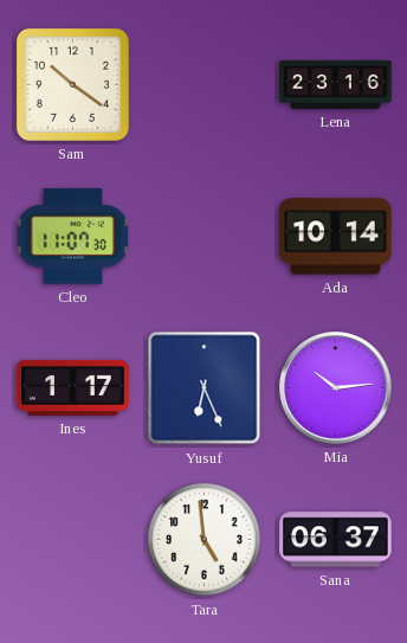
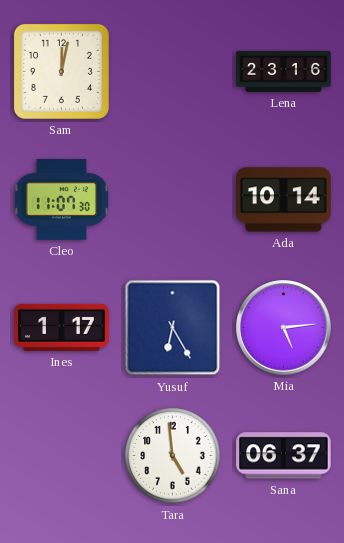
Sam: 10:21 -> 12:02 (61, 71)
Yusuf: 6:26 -> 6:25 (173, 328)
Mia: 10:14 -> 5:14 (284, 328)
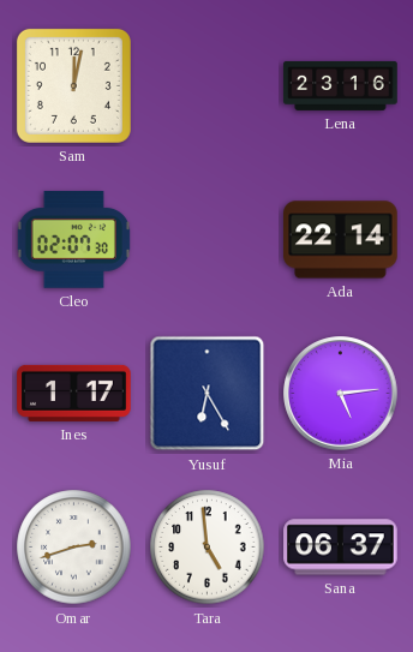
Cleo: 11:07 -> 02:07 (73, 240)
Ada: 10:14 -> 22:14 (341, 240)
Omar: none -> 2:42 (74, 548)
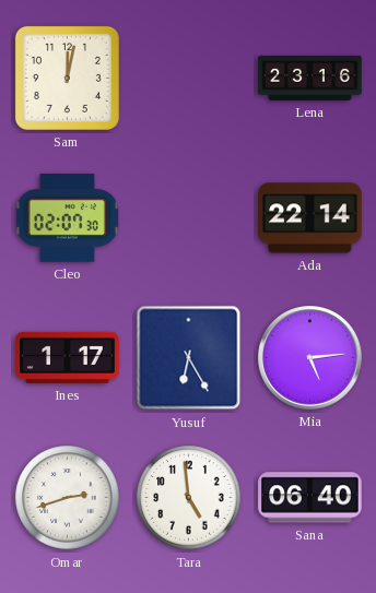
Sana: 06:37 -> 06:40 (310, 498)
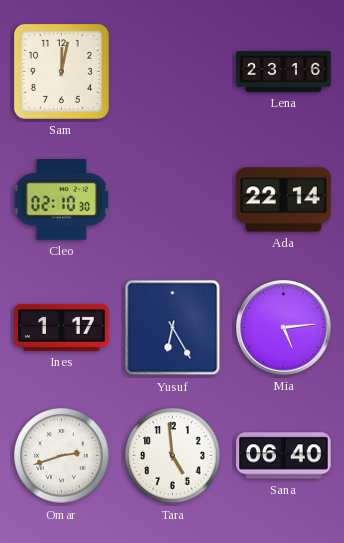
Cleo: 02:07 -> 02:10 (61, 200)
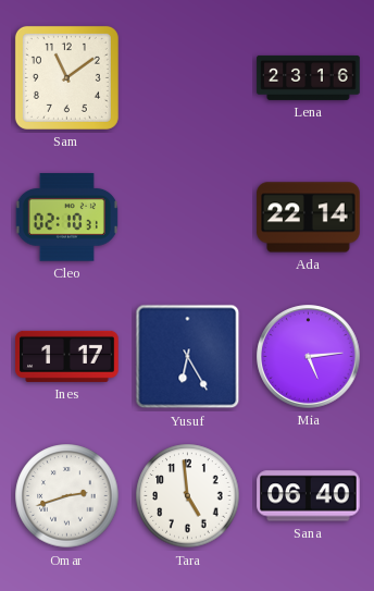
Sam: 12:02 -> 11:09 (66, 77)
Cleo: 02:10:30 -> 02:10:31 (66, 218)
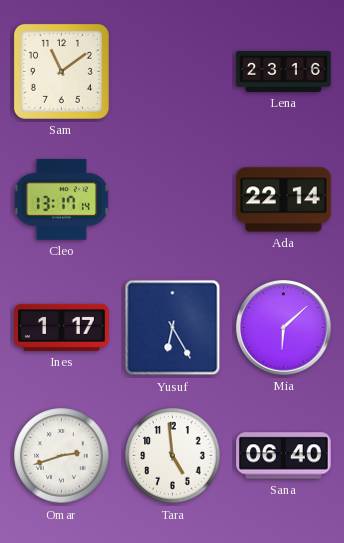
Cleo: 02:10 -> 13:17 (61, 200)
Mia: 5:14 -> 6:08 (284, 328)
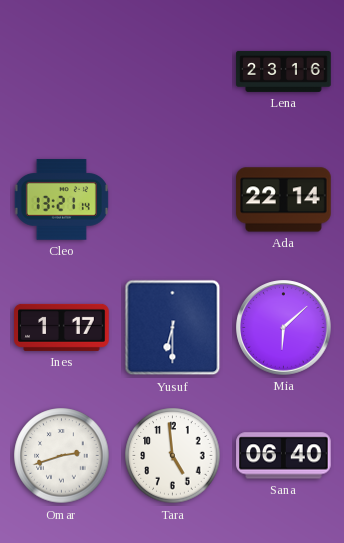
Sam: 11:09 -> none (61, 71)
Cleo: 13:17 -> 13:21 (61, 200)
Yusuf: 6:25 -> 6:30 (173, 328)
